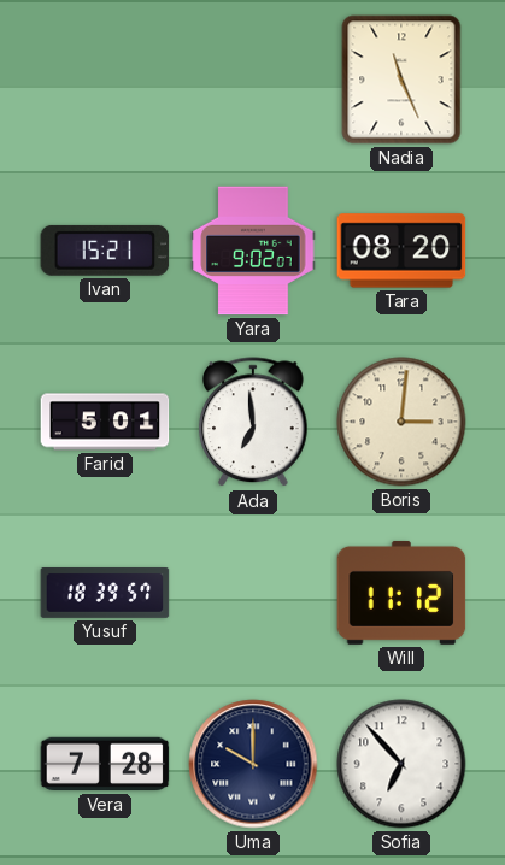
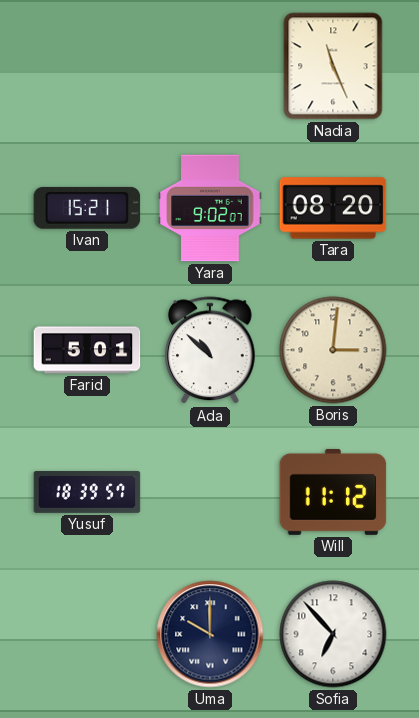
Ada: 6:59 -> 10:52 (211, 351)
Vera: 7:28 -> none (105, 764)
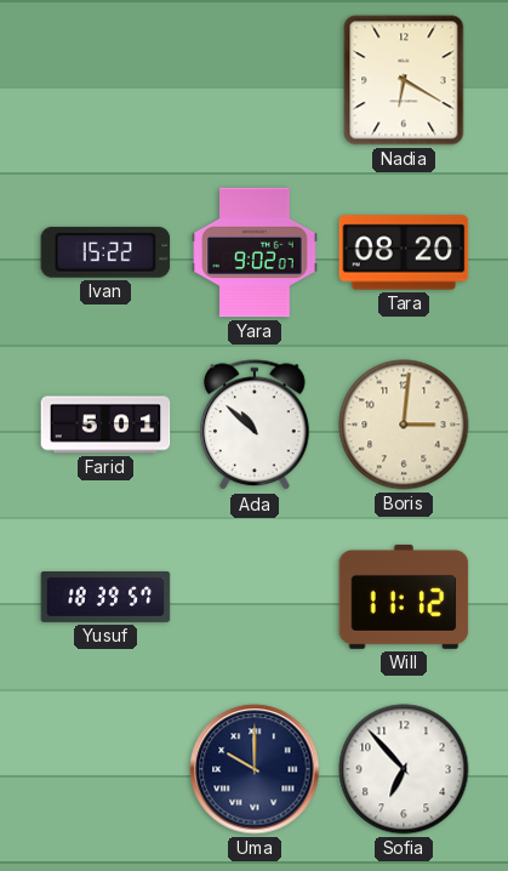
Nadia: 11:26 -> 6:20 (404, 80)
Ivan: 15:21 -> 15:22 (105, 252)
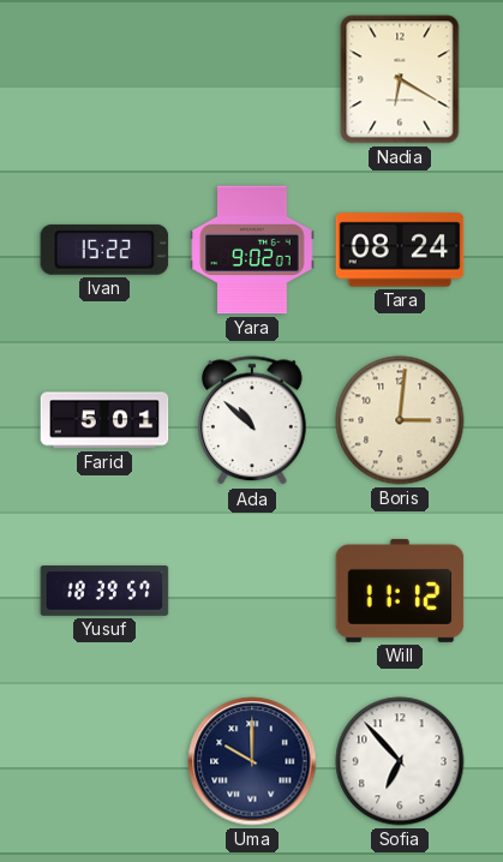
Tara: 08:20 -> 08:24 (400, 250)
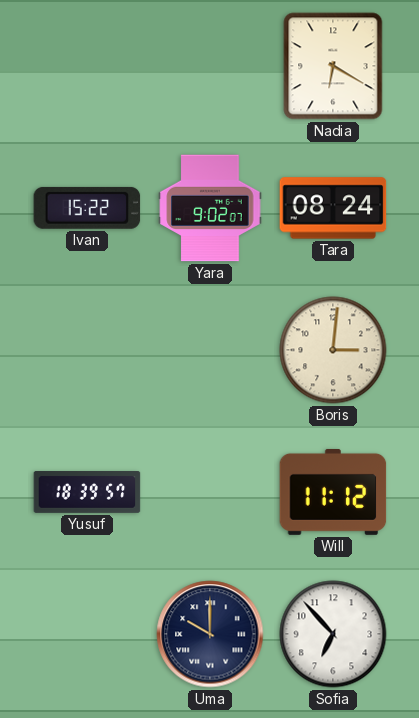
Farid: 5:01 -> none (104, 420)
Ada: 10:52 -> none (253, 421)
